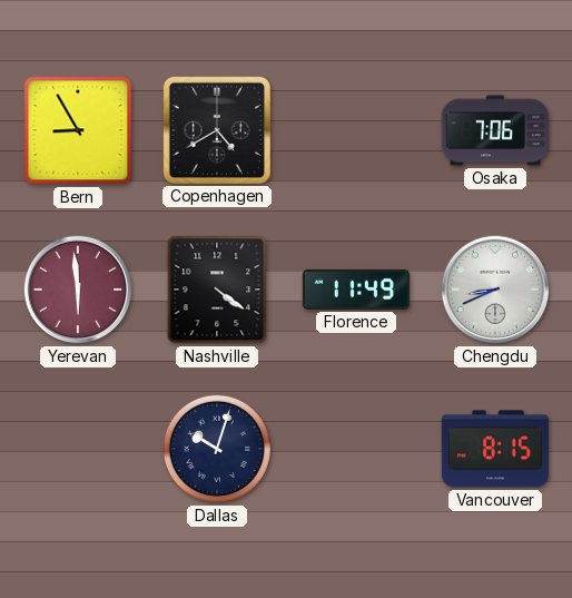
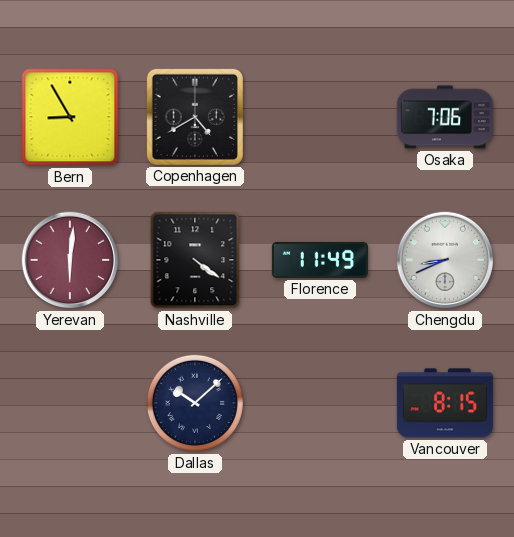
Yerevan: 5:59 -> 6:01 (70, 260)
Dallas: 10:03 -> 10:08 (195, 403)
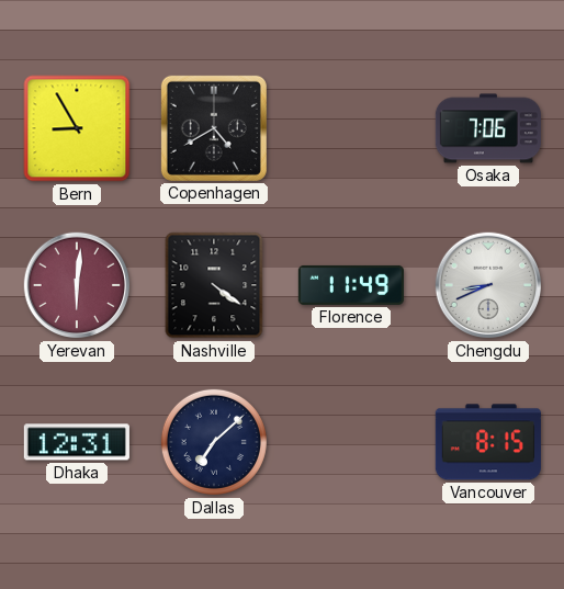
Dhaka: none -> 12:31 (77, 442)
Dallas: 10:08 -> 7:08 (214, 442)
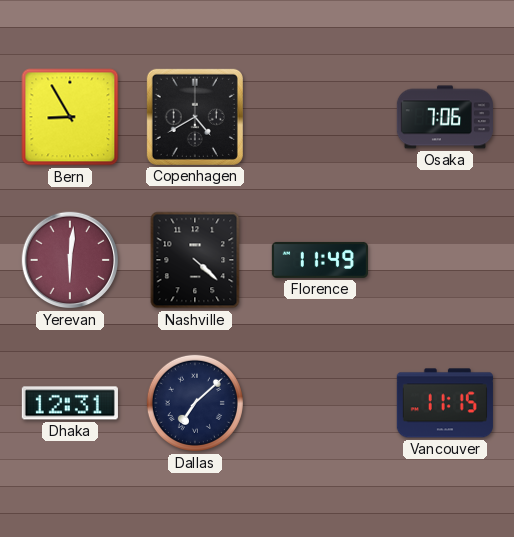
Nashville: 4:21 -> 4:22 (195, 260)
Chengdu: 8:41 -> none (488, 285)
Vancouver: 8:15 -> 11:15 (445, 403)
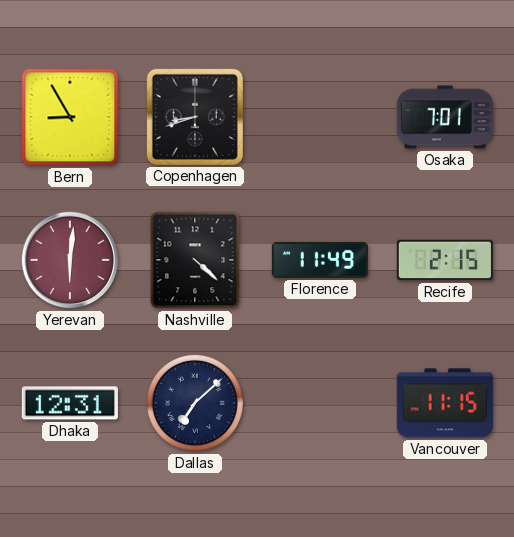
Copenhagen: 4:40 -> 8:42 (195, 117)
Osaka: 7:06 -> 7:01 (445, 117)
Recife: none -> 2:15 (445, 260)
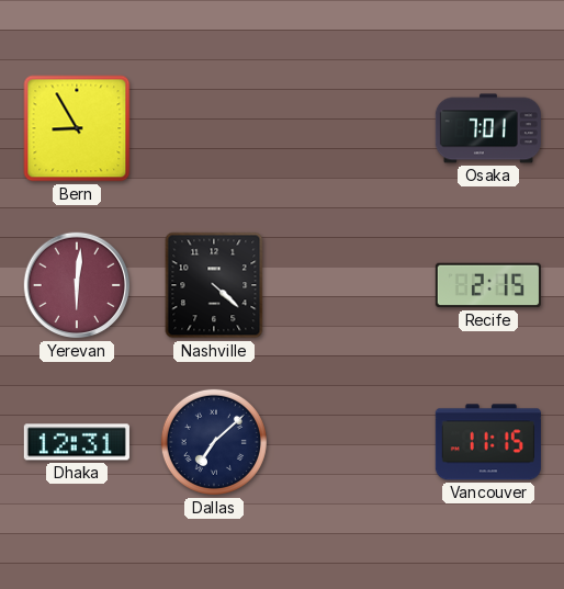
Copenhagen: 8:42 -> none (195, 117)
Florence: 11:49 -> none (320, 260)
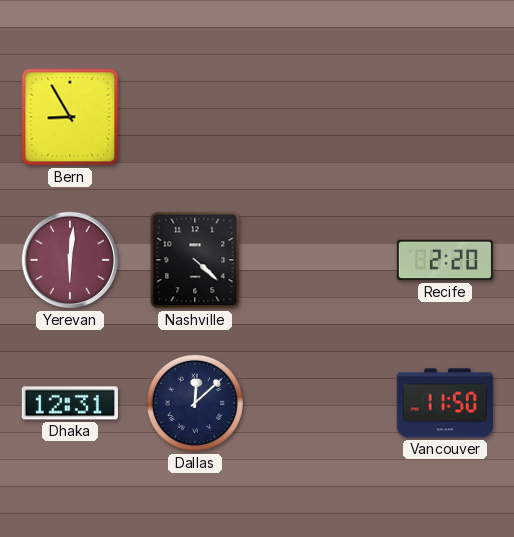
Osaka: 7:01 -> none (488, 128)
Recife: 2:15 -> 2:20 (445, 260)
Dallas: 7:08 -> 12:08 (195, 403)
Vancouver: 11:15 -> 11:50 (445, 403)
